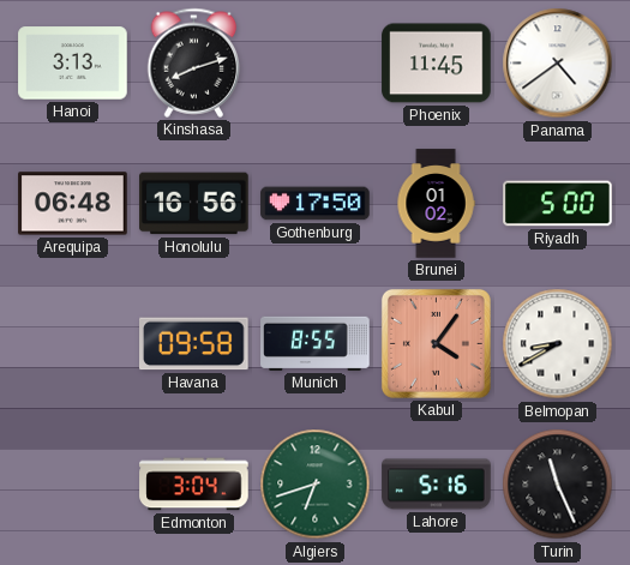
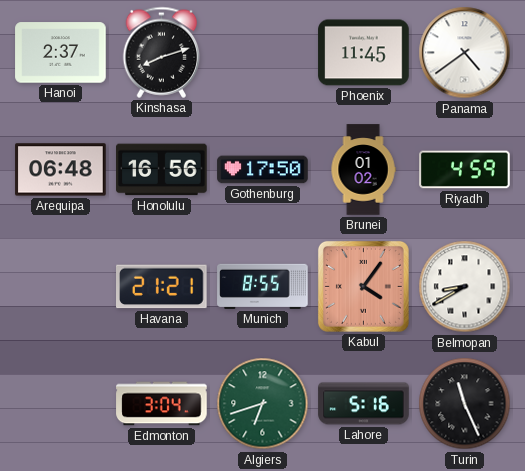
Hanoi: 3:13 -> 2:37 (61, 53)
Riyadh: 5:00 -> 4:59 (465, 170)
Havana: 09:58 -> 21:21 (162, 287)
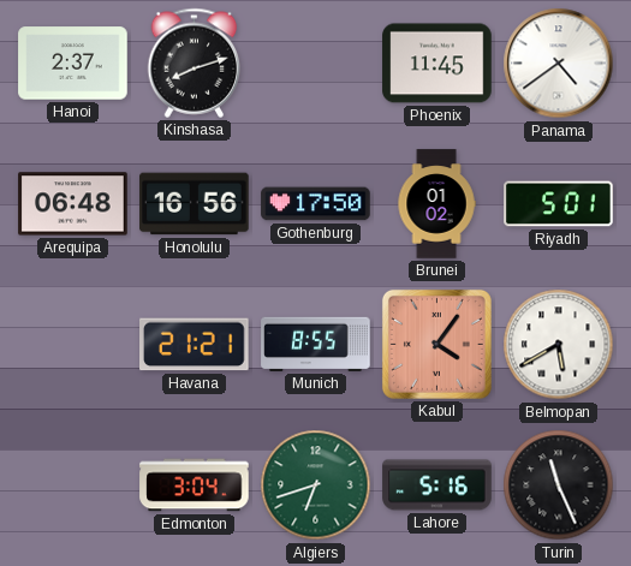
Riyadh: 4:59 -> 5:01 (559, 204)
Belmopan: 8:40 -> 5:40 (559, 345)
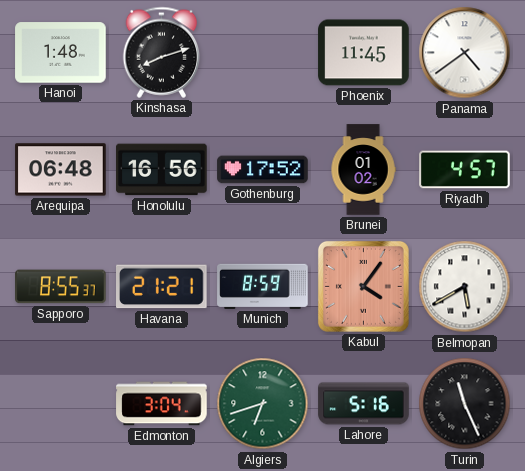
Hanoi: 2:37 -> 1:48 (61, 53)
Gothenburg: 17:50 -> 17:52 (263, 170)
Riyadh: 5:01 -> 4:57 (465, 170)
Sapporo: none -> 8:55 (61, 287)
Munich: 8:55 -> 8:59 (263, 286)
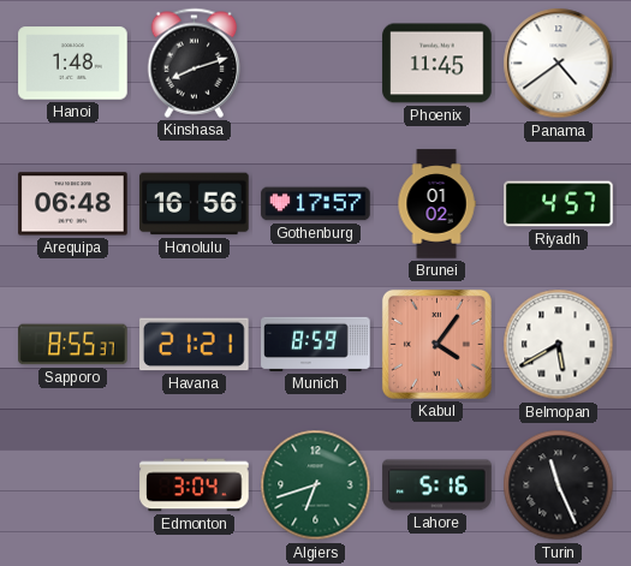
Gothenburg: 17:52 -> 17:57 (316, 204)
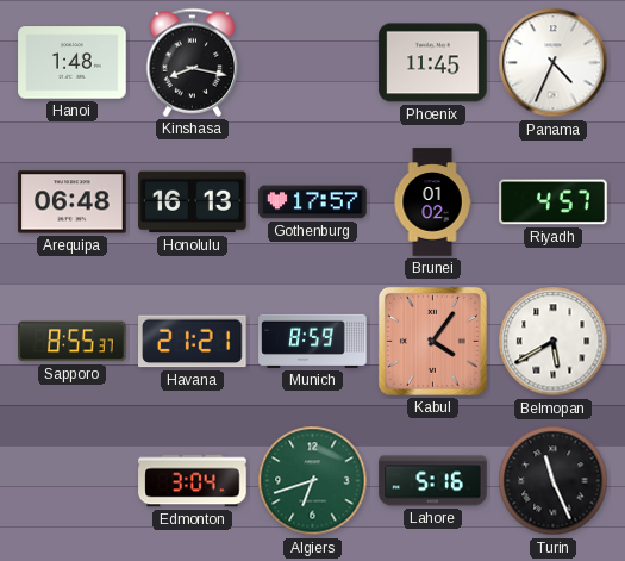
Kinshasa: 8:12 -> 8:17 (193, 62)
Panama: 4:39 -> 4:34 (554, 63)
Honolulu: 16:56 -> 16:13 (193, 202)
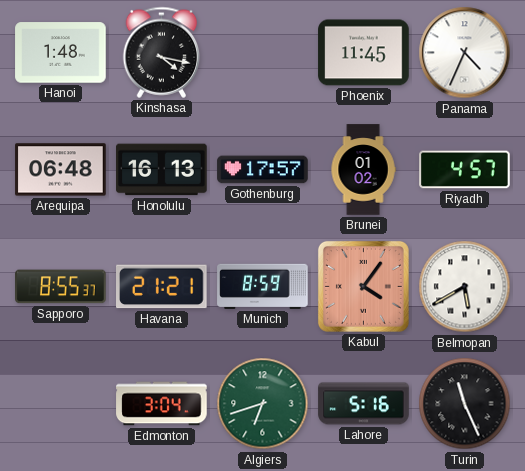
Kinshasa: 8:17 -> 4:17 (162, 52)
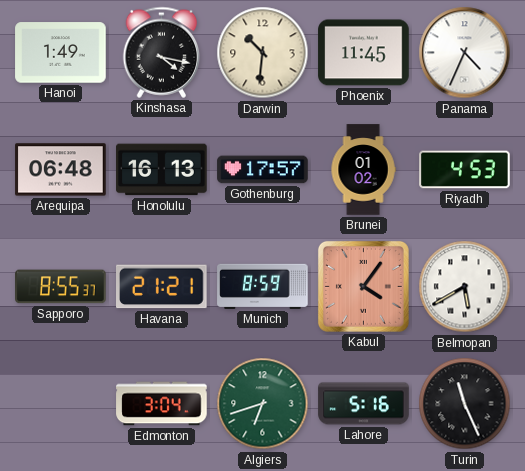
Hanoi: 1:48 -> 1:49 (61, 53)
Darwin: none -> 10:31 (263, 53)
Riyadh: 4:57 -> 4:53 (465, 170)
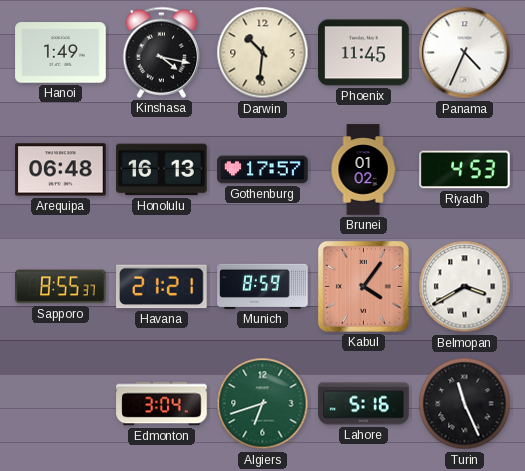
Belmopan: 5:40 -> 3:40 (465, 287)
